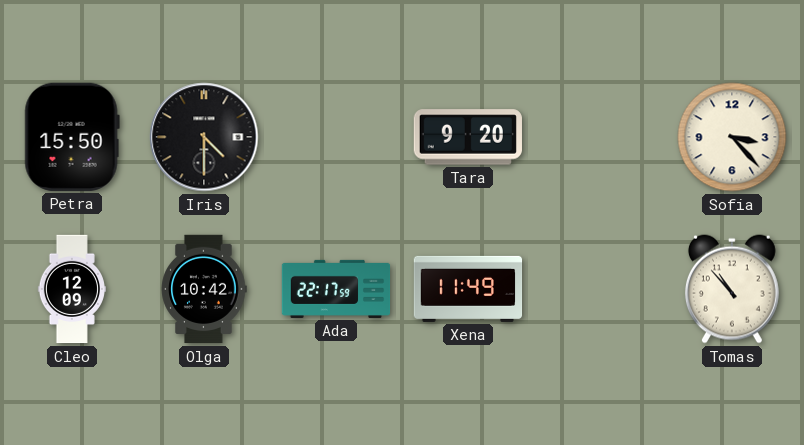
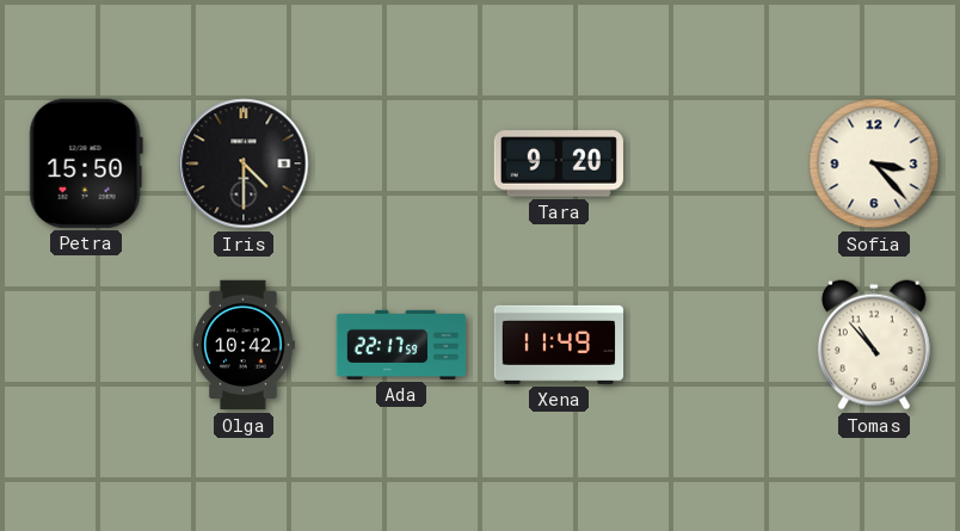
Cleo: 12:09 -> none (72, 289)
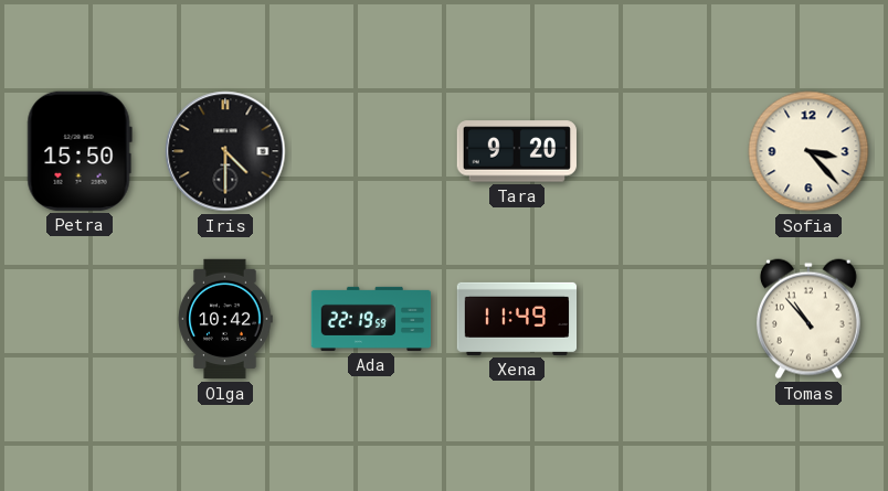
Ada: 22:17 -> 22:19 (371, 319)
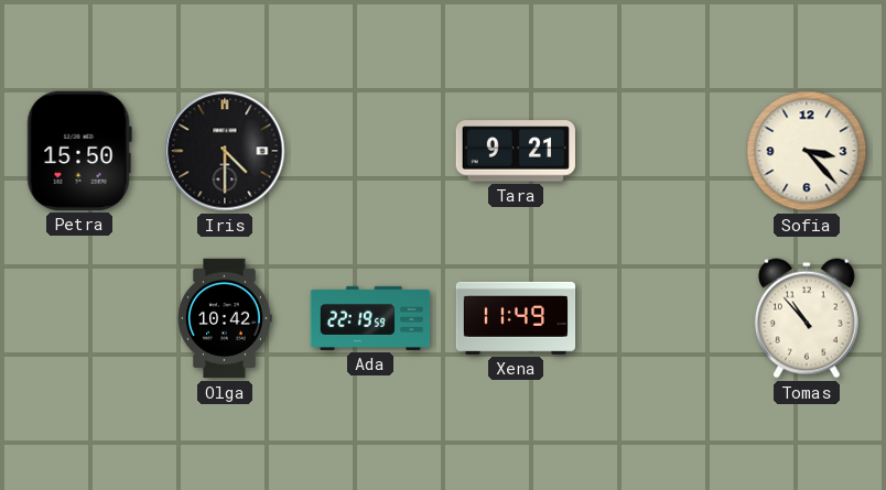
Tara: 9:20 -> 9:21 (516, 151)
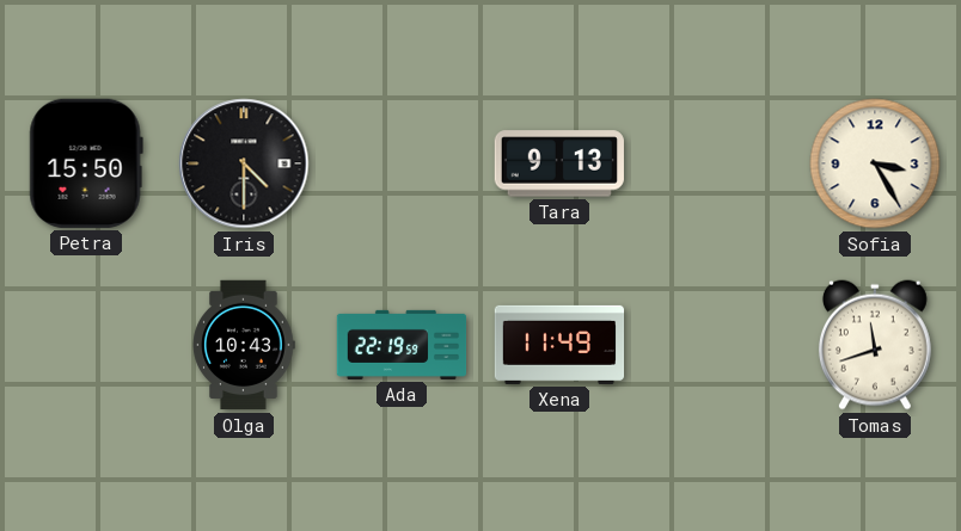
Tara: 9:21 -> 9:13 (559, 163)
Sofia: 3:23 -> 3:25 (875, 163)
Olga: 10:42 -> 10:43 (244, 345)
Tomas: 10:53 -> 11:42 (875, 345)
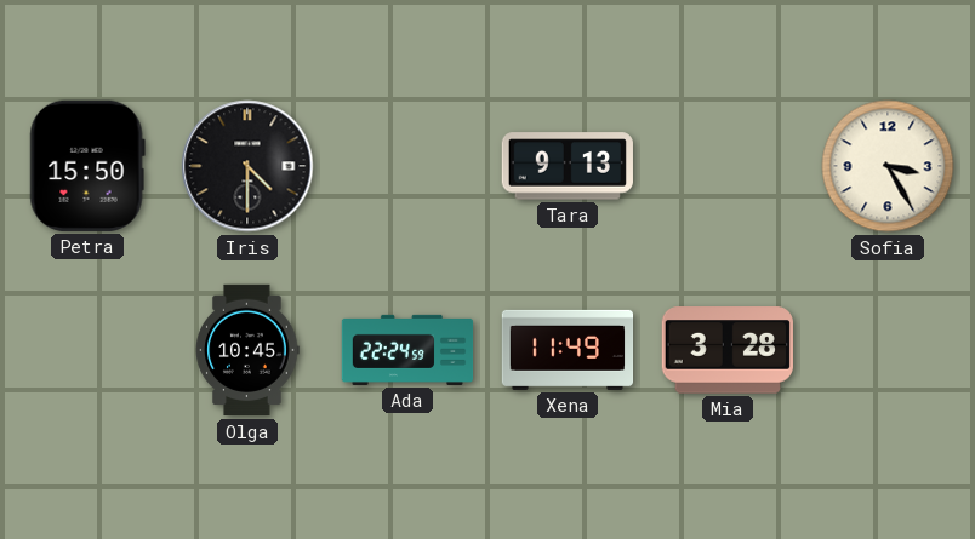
Olga: 10:43 -> 10:45 (247, 350)
Ada: 22:19 -> 22:24 (407, 350)
Mia: none -> 3:28 (728, 350)
Tomas: 11:42 -> none (875, 345)
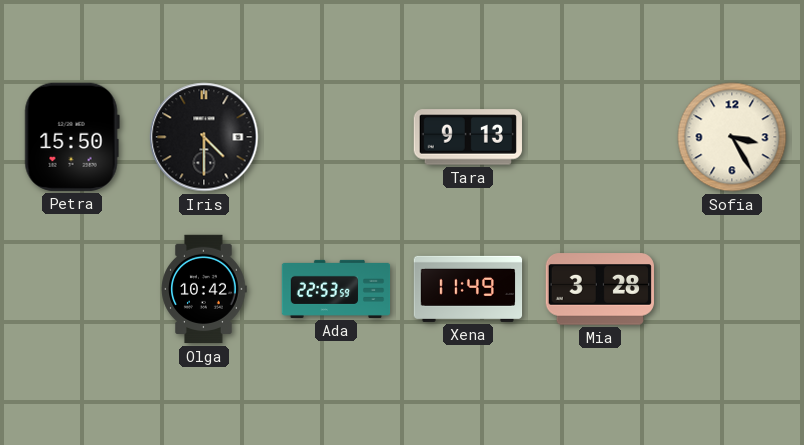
Olga: 10:45 -> 10:42 (204, 289)
Ada: 22:24 -> 22:53 (336, 289)
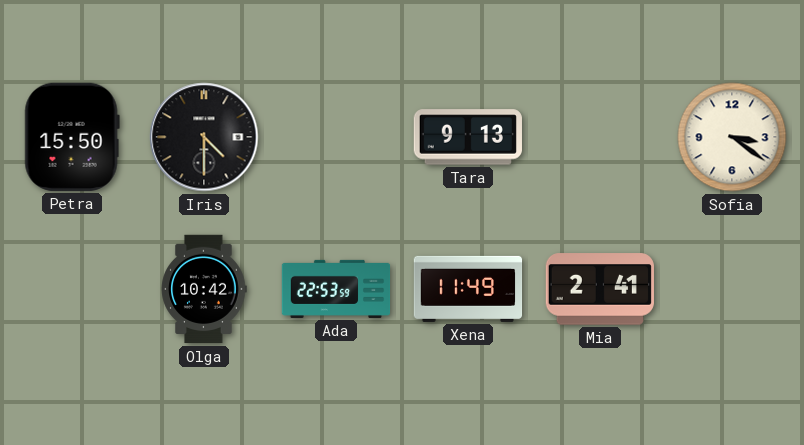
Sofia: 3:25 -> 3:21 (732, 137)
Mia: 3:28 -> 2:41 (600, 289)
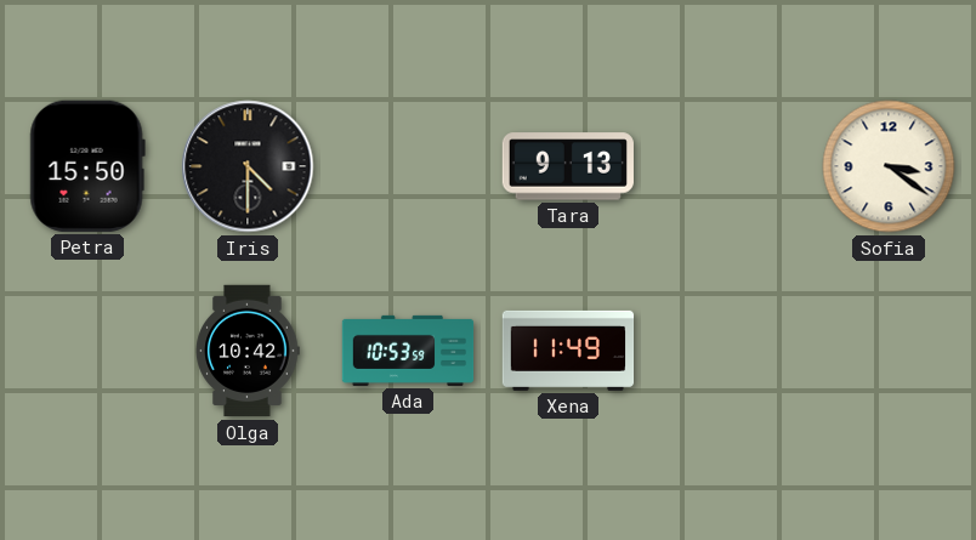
Ada: 22:53 -> 10:53 (408, 351)
Mia: 2:41 -> none (600, 289)
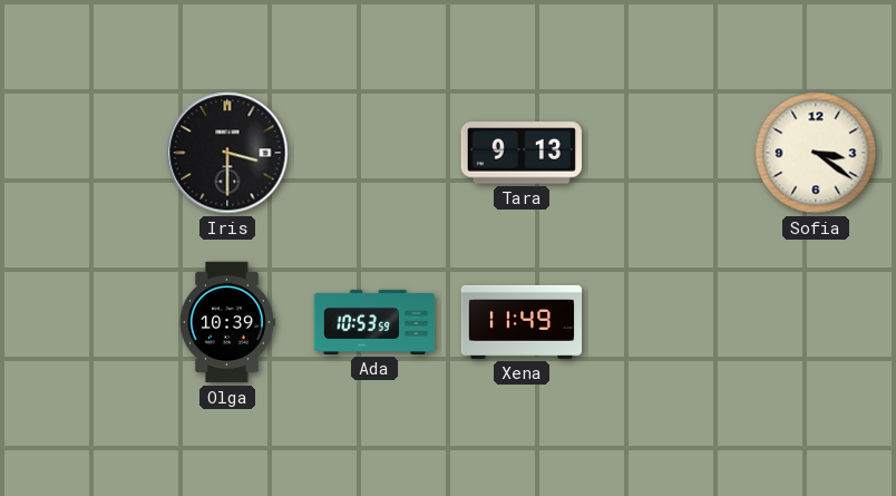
Petra: 15:50 -> none (87, 166)
Iris: 4:30 -> 3:30 (227, 153)
Olga: 10:42 -> 10:39 (227, 322)
